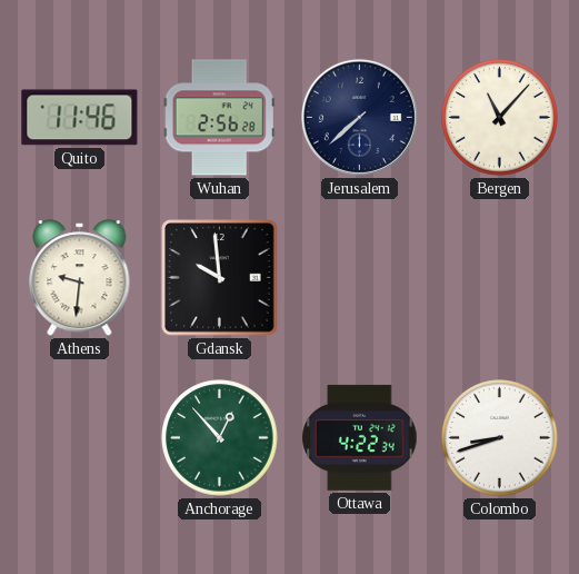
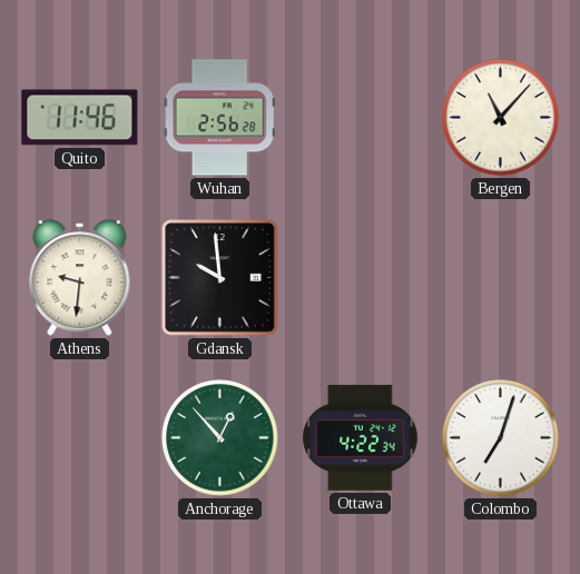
Jerusalem: 7:38 -> none (359, 117)
Colombo: 8:42 -> 7:03 (501, 438)
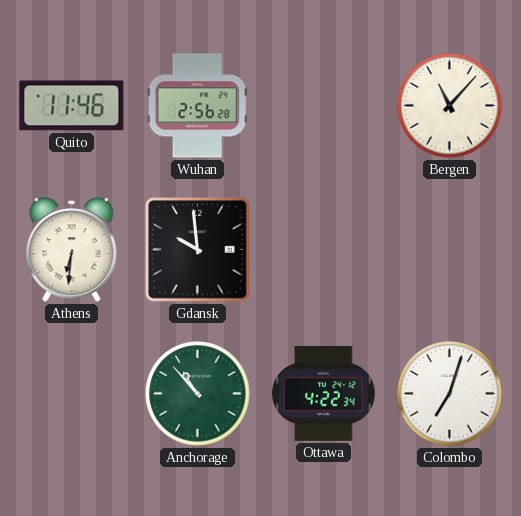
Athens: 9:31 -> 6:31 (72, 250)
Anchorage: 12:53 -> 10:53 (198, 394)
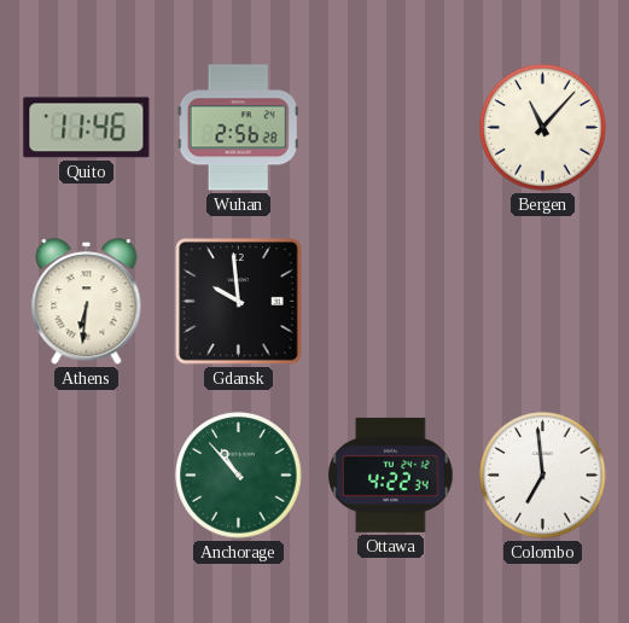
Colombo: 7:03 -> 6:59 (543, 476)
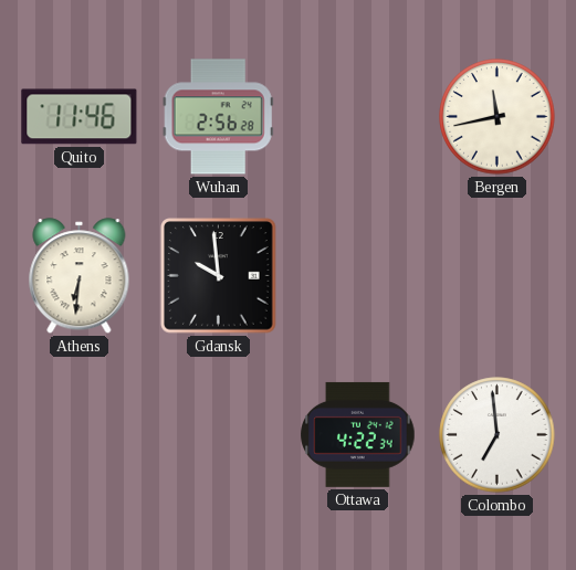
Bergen: 11:07 -> 11:43 (498, 117)
Anchorage: 10:53 -> none (239, 476)
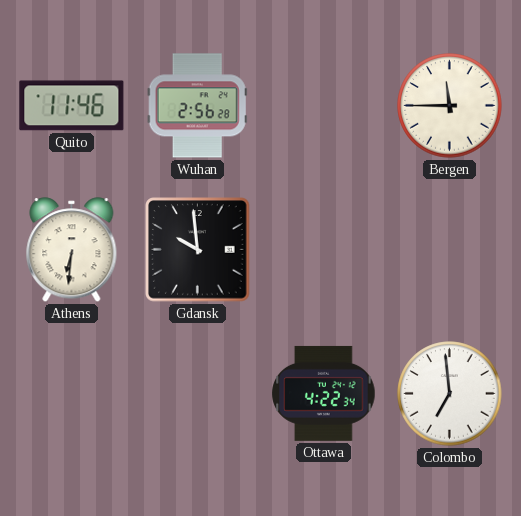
Bergen: 11:43 -> 11:45 (450, 106)
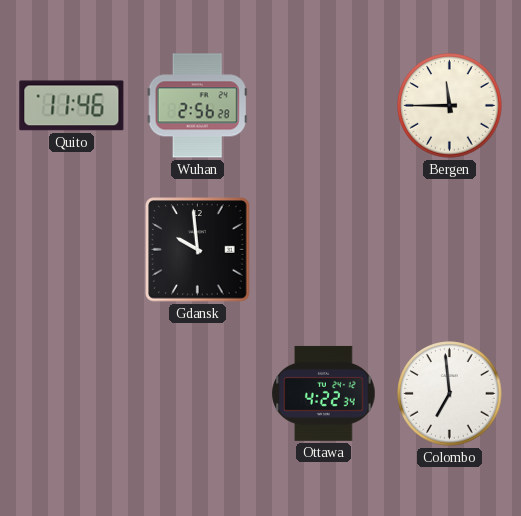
Athens: 6:31 -> none (72, 250)
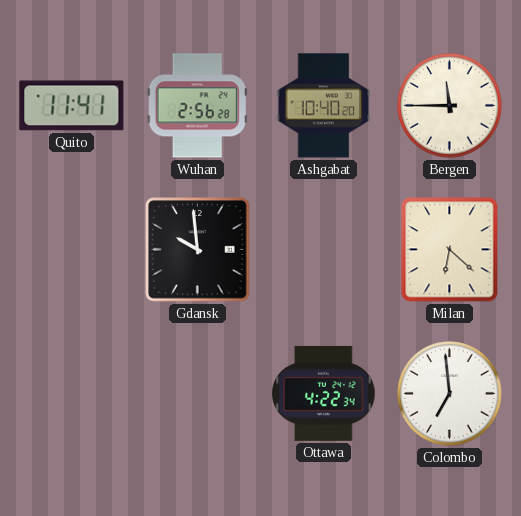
Quito: 11:46 -> 11:41 (72, 106)
Ashgabat: none -> 10:40 (324, 106)
Milan: none -> 6:22 (450, 250)
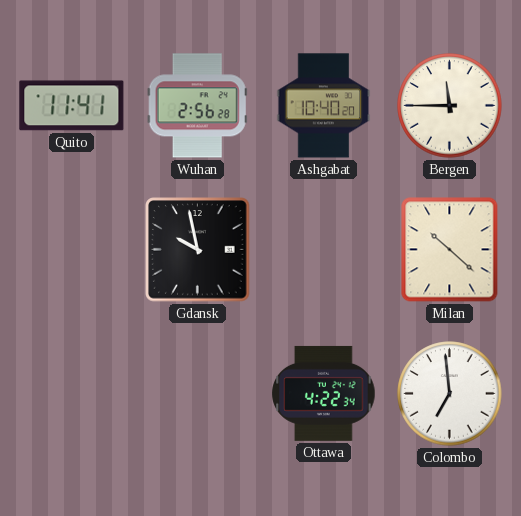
Gdansk: 9:59 -> 9:58 (198, 250)
Milan: 6:22 -> 10:22 (450, 250)
